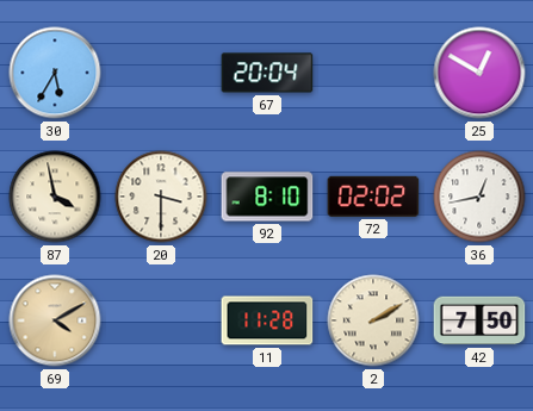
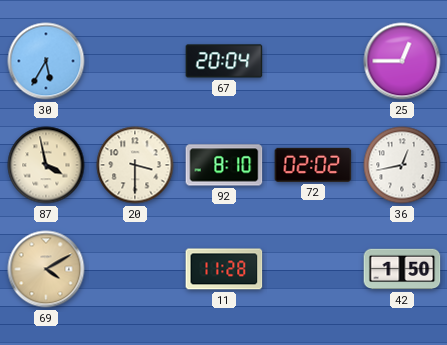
25: 12:50 -> 12:45 (402, 61)
2: 2:10 -> none (373, 320)
42: 7:50 -> 1:50 (402, 269)
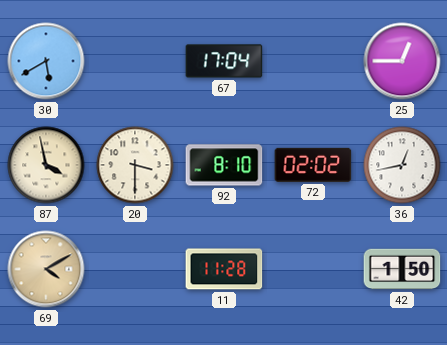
30: 5:35 -> 5:40 (46, 61)
67: 20:04 -> 17:04 (224, 61)
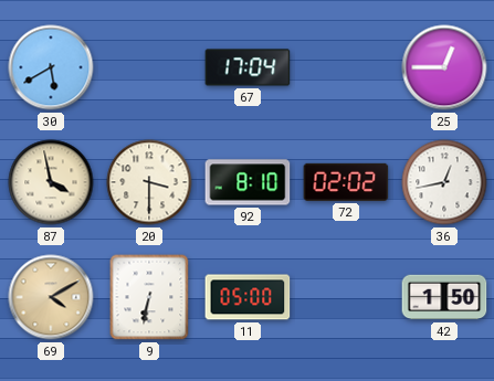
9: none -> 6:32 (149, 297)
11: 11:28 -> 05:00 (248, 297)
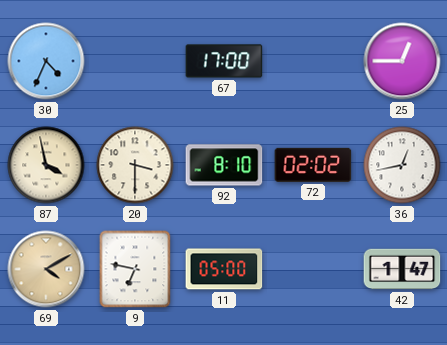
30: 5:40 -> 4:34 (46, 61)
67: 17:04 -> 17:00 (224, 61)
9: 6:32 -> 6:47 (135, 269)
42: 1:50 -> 1:47 (402, 269)
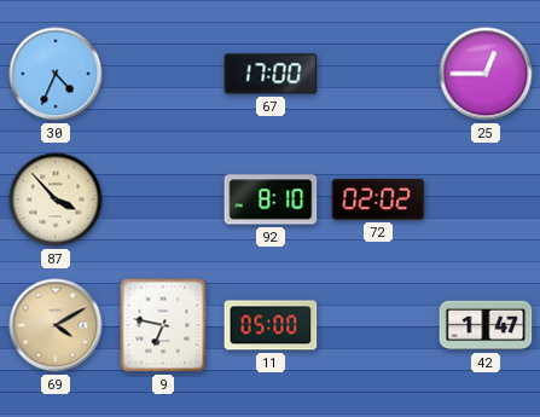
87: 3:58 -> 3:53 (56, 199)
20: 3:30 -> none (135, 165)
36: 12:43 -> none (402, 165)
